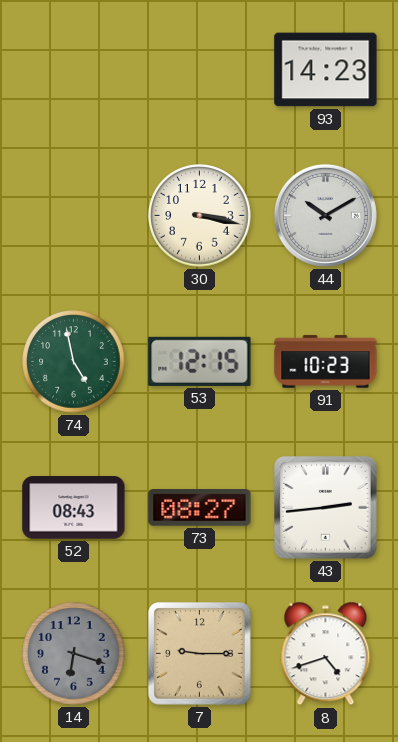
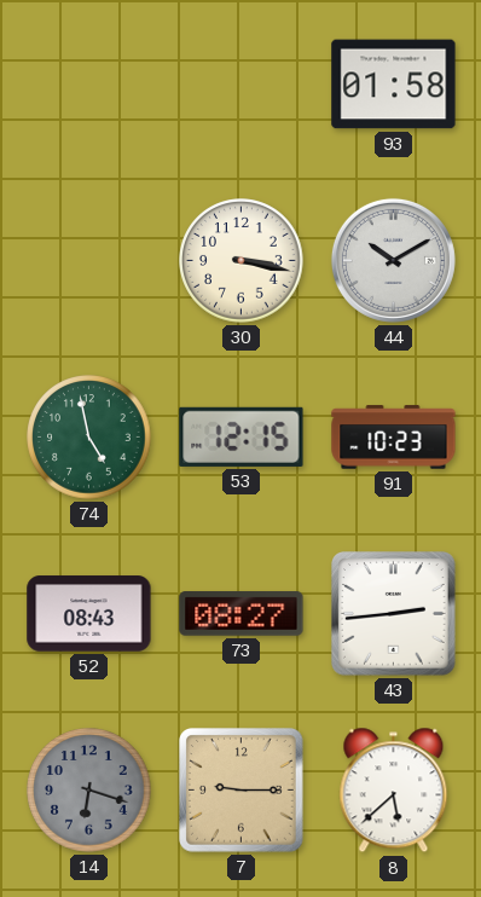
93: 14:23 -> 01:58 (394, 85)
8: 4:42 -> 5:38 (394, 791)
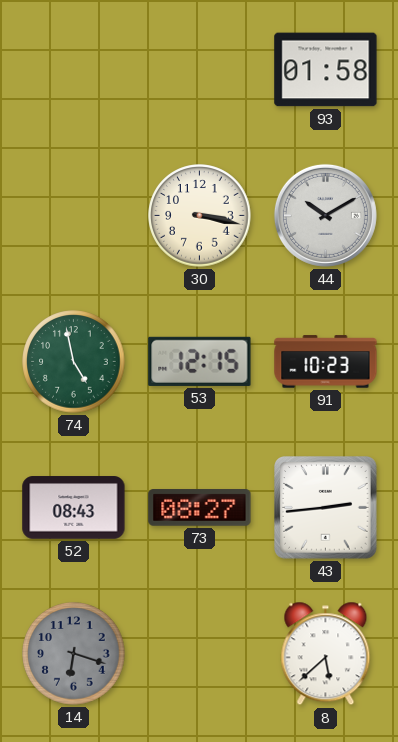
7: 9:15 -> none (242, 791)
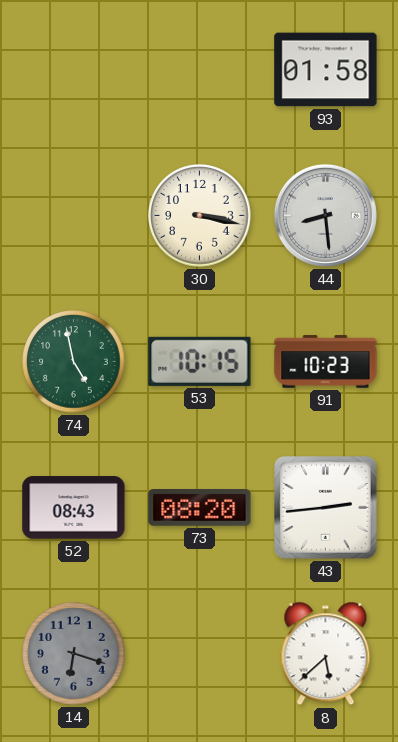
44: 10:10 -> 8:29 (325, 215)
53: 12:15 -> 10:15 (200, 361)
73: 08:27 -> 08:20 (200, 508)
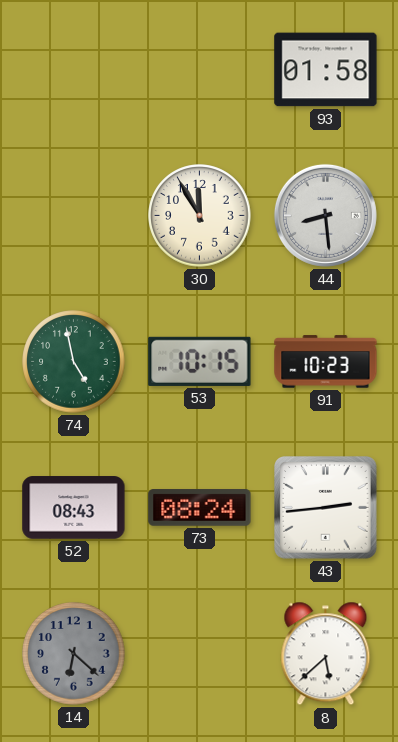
30: 3:17 -> 11:55 (200, 216)
73: 08:20 -> 08:24 (200, 508)
14: 6:18 -> 6:22 (74, 654)
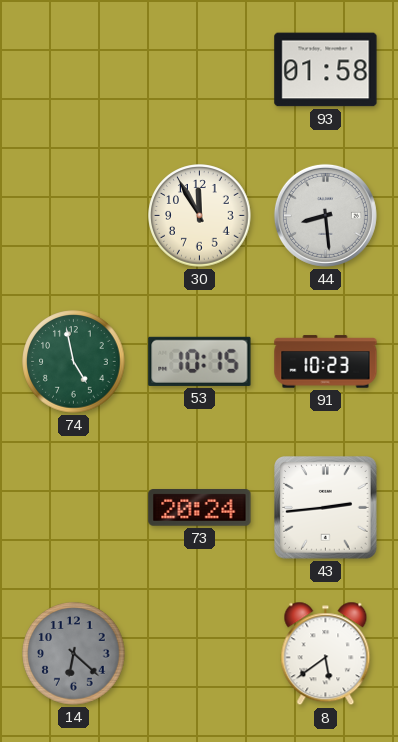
52: 08:43 -> none (74, 508)
73: 08:24 -> 20:24 (200, 508)
8: 5:38 -> 5:39 (326, 654)
